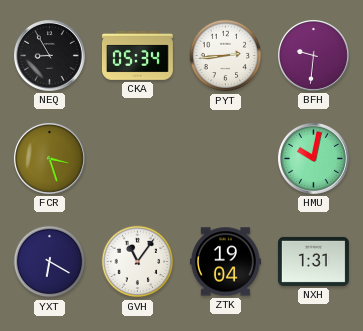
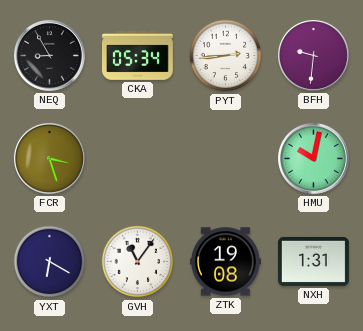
ZTK: 19:04 -> 19:08 (225, 262)
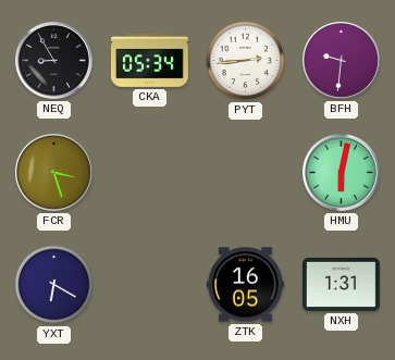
HMU: 10:02 -> 6:02 (341, 172)
GVH: 11:06 -> none (138, 262)
ZTK: 19:08 -> 16:05 (245, 285)
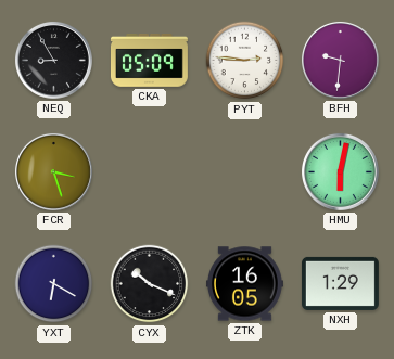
CKA: 05:34 -> 05:09 (149, 61)
PYT: 2:44 -> 2:46 (245, 61)
CYX: none -> 10:19 (150, 284)
NXH: 1:31 -> 1:29 (340, 283)
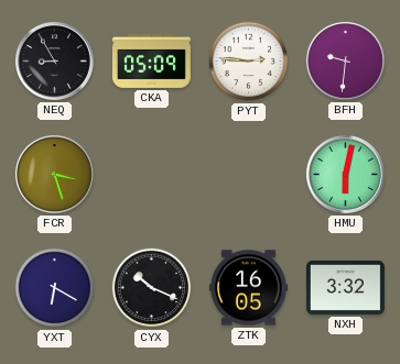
NXH: 1:29 -> 3:32 (345, 287)
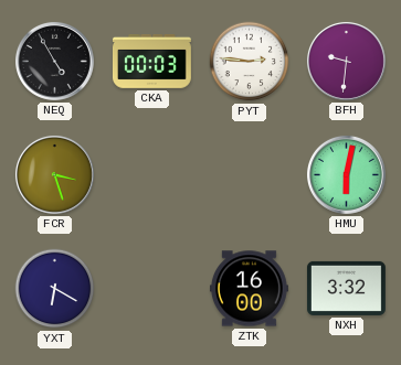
NEQ: 8:55 -> 4:55 (54, 61)
CKA: 05:09 -> 00:03 (151, 62)
CYX: 10:19 -> none (152, 288)
ZTK: 16:05 -> 16:00 (249, 289)
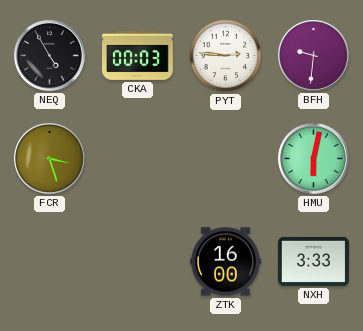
YXT: 6:20 -> none (55, 289)
NXH: 3:32 -> 3:33 (313, 261)
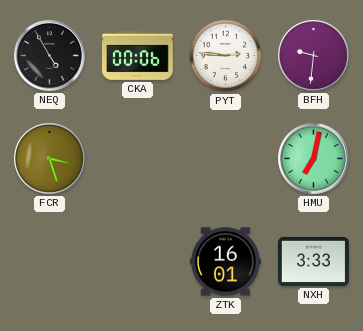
CKA: 00:03 -> 00:06 (137, 56)
HMU: 6:02 -> 7:02 (313, 158)
ZTK: 16:00 -> 16:01 (225, 262)
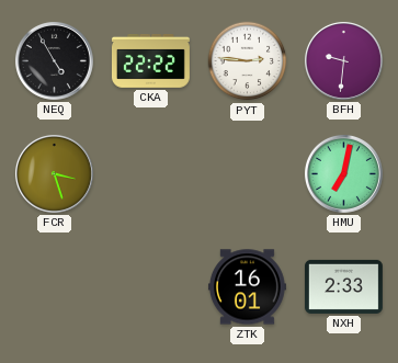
CKA: 00:06 -> 22:22 (150, 61)
NXH: 3:33 -> 2:33 (343, 286)
